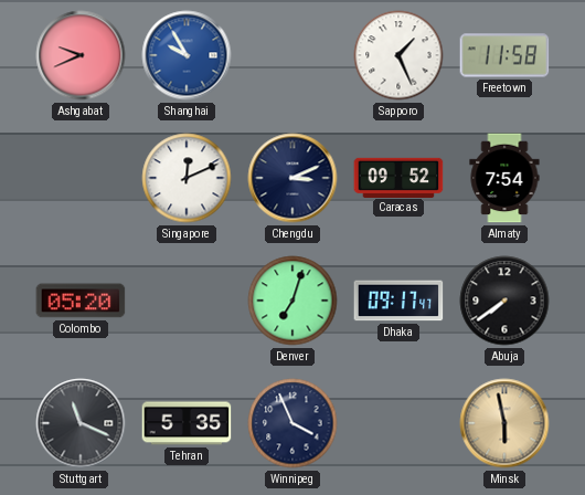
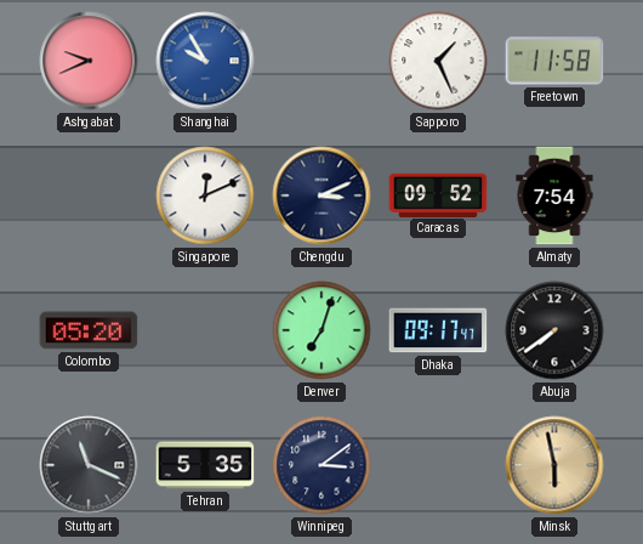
Winnipeg: 3:56 -> 3:09 (321, 465)
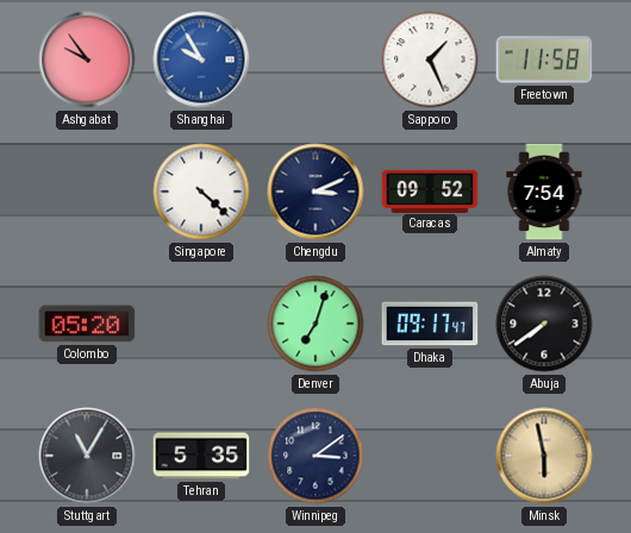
Ashgabat: 9:41 -> 9:54 (87, 59)
Singapore: 12:11 -> 4:22 (201, 192)
Stuttgart: 11:19 -> 11:05 (87, 456)
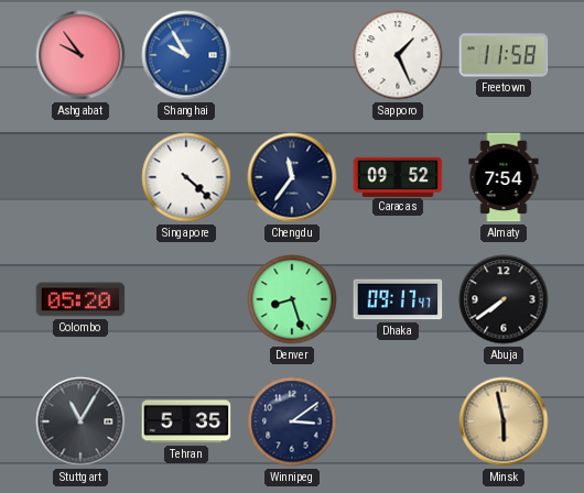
Chengdu: 3:11 -> 11:36 (292, 177)
Denver: 7:03 -> 8:27 (292, 299)
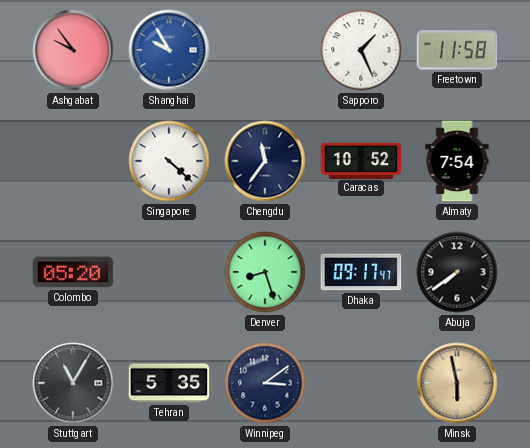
Caracas: 09:52 -> 10:52 (361, 160)
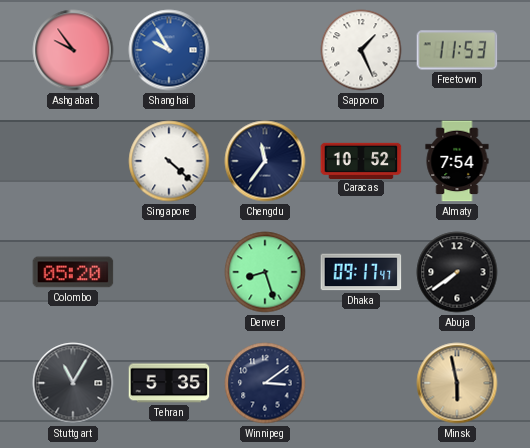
Freetown: 11:58 -> 11:53 (457, 50)
